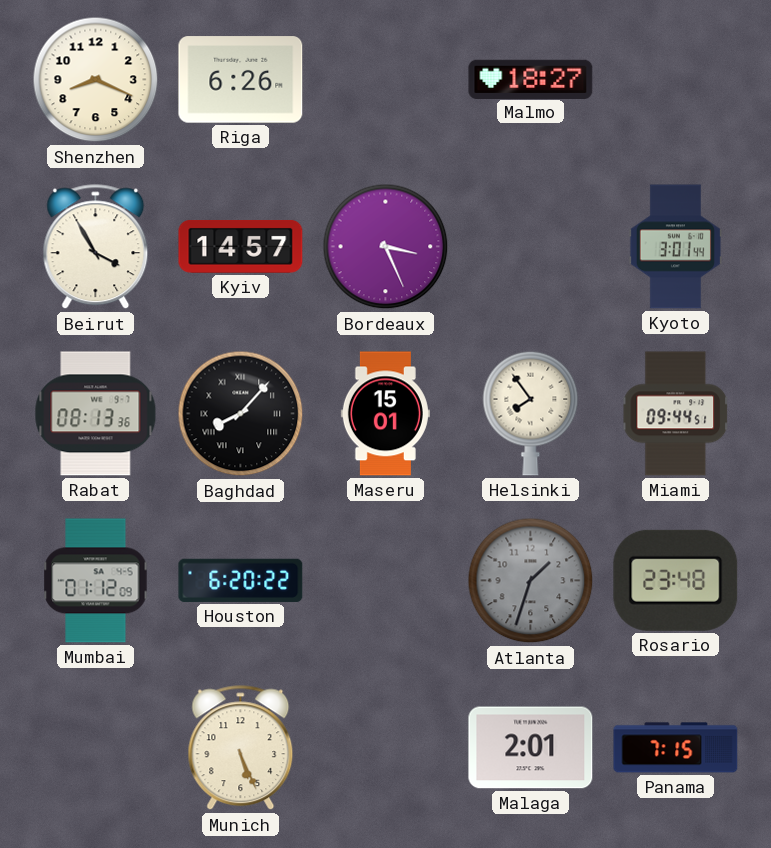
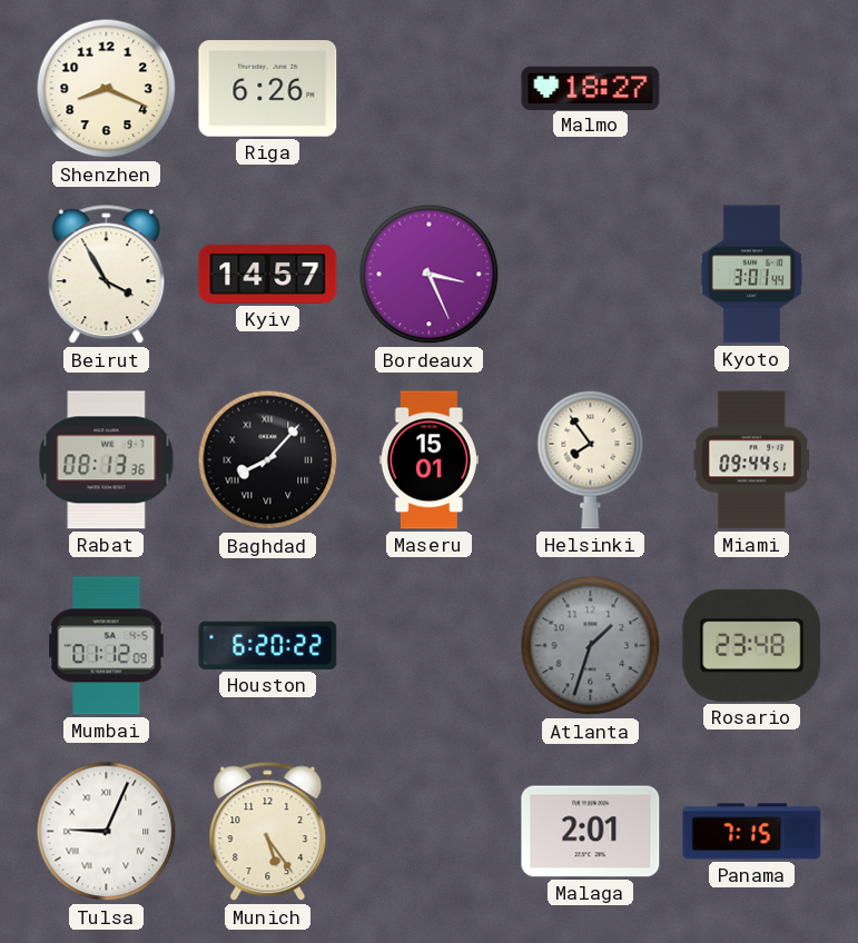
Tulsa: none -> 9:04 (107, 832)
Munich: 5:26 -> 5:24 (268, 832)
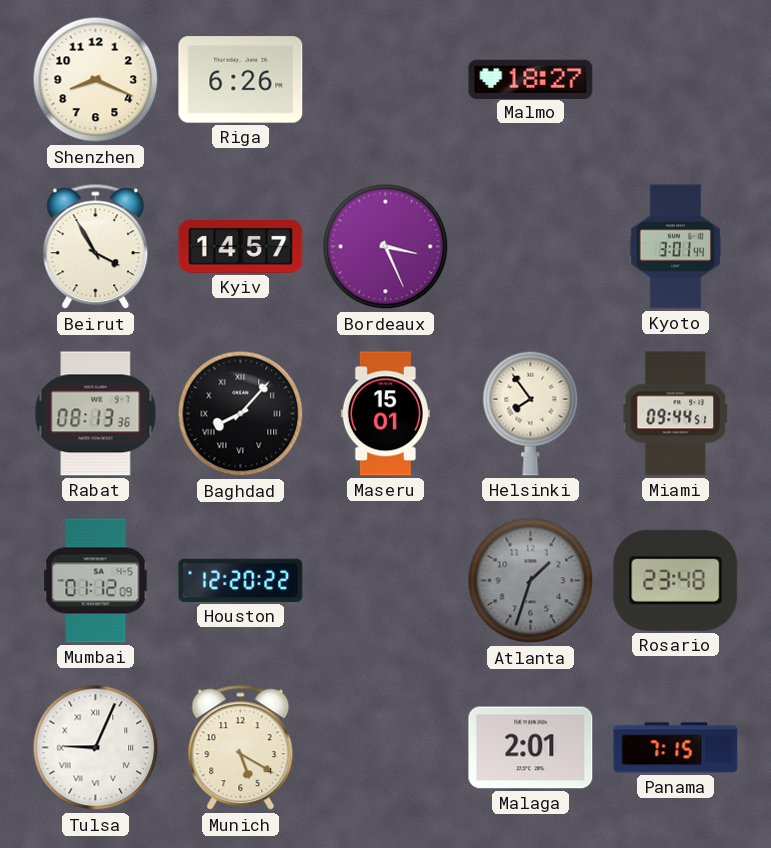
Houston: 6:20 -> 12:20 (241, 580)
Munich: 5:24 -> 5:20 (241, 748)
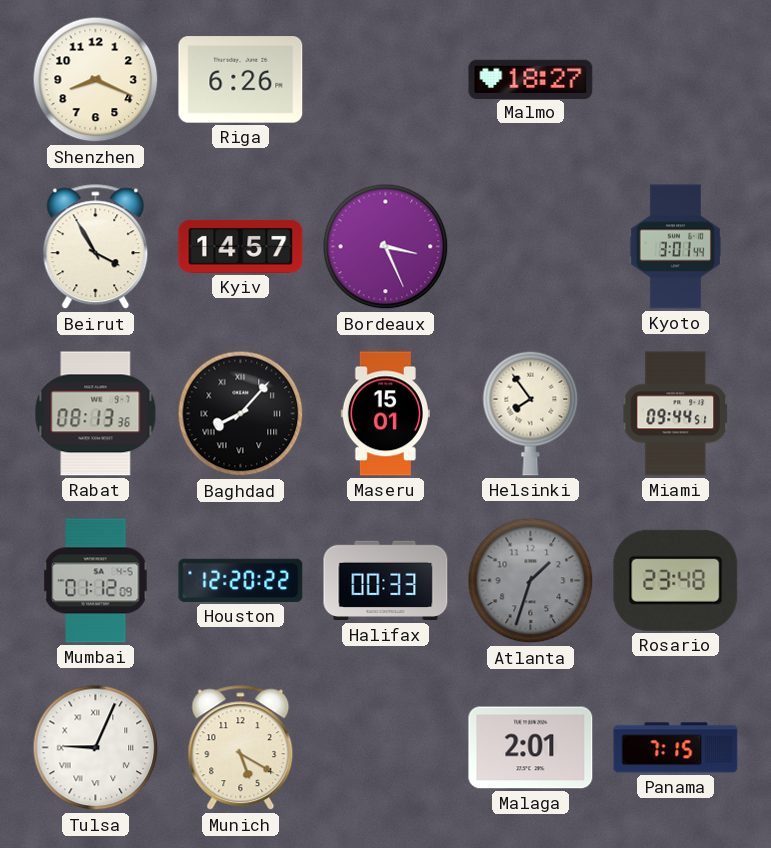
Halifax: none -> 00:33 (386, 581)
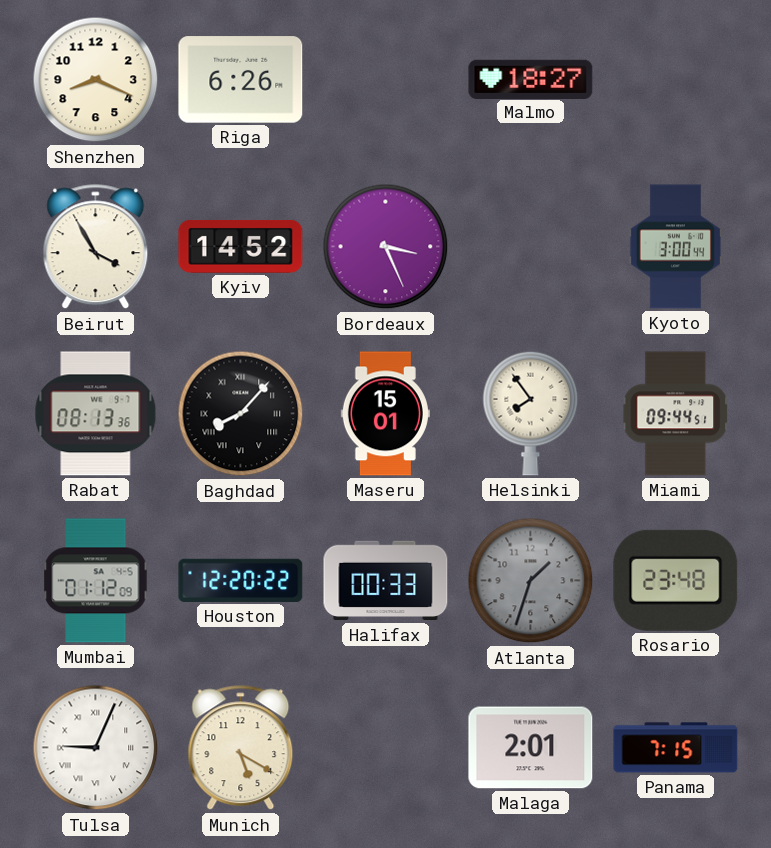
Kyiv: 14:57 -> 14:52 (241, 247)
Kyoto: 3:01 -> 3:00 (675, 247)
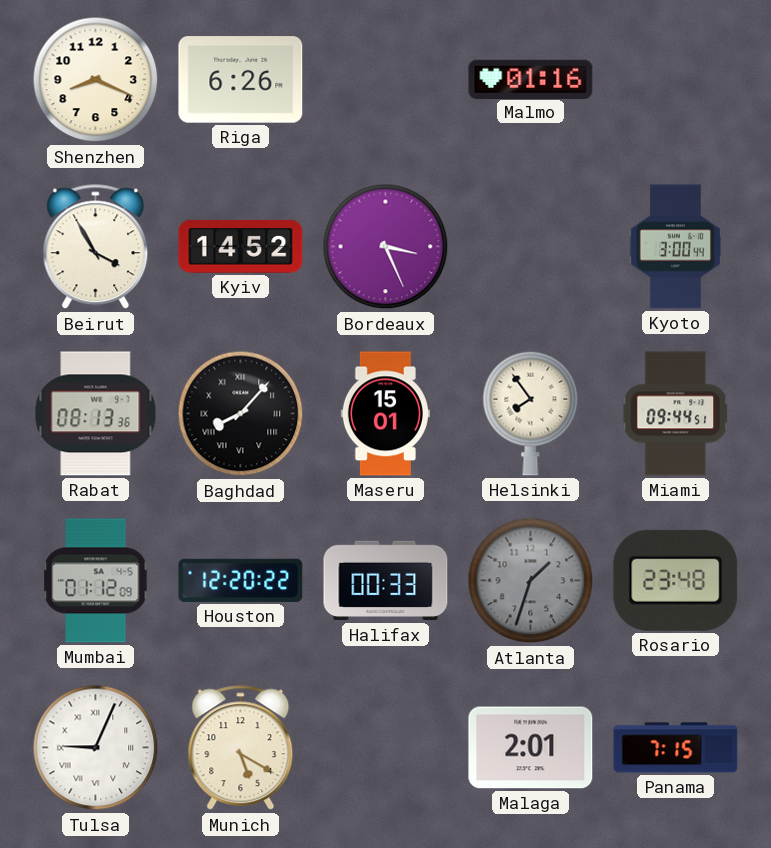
Malmo: 18:27 -> 01:16 (531, 79)
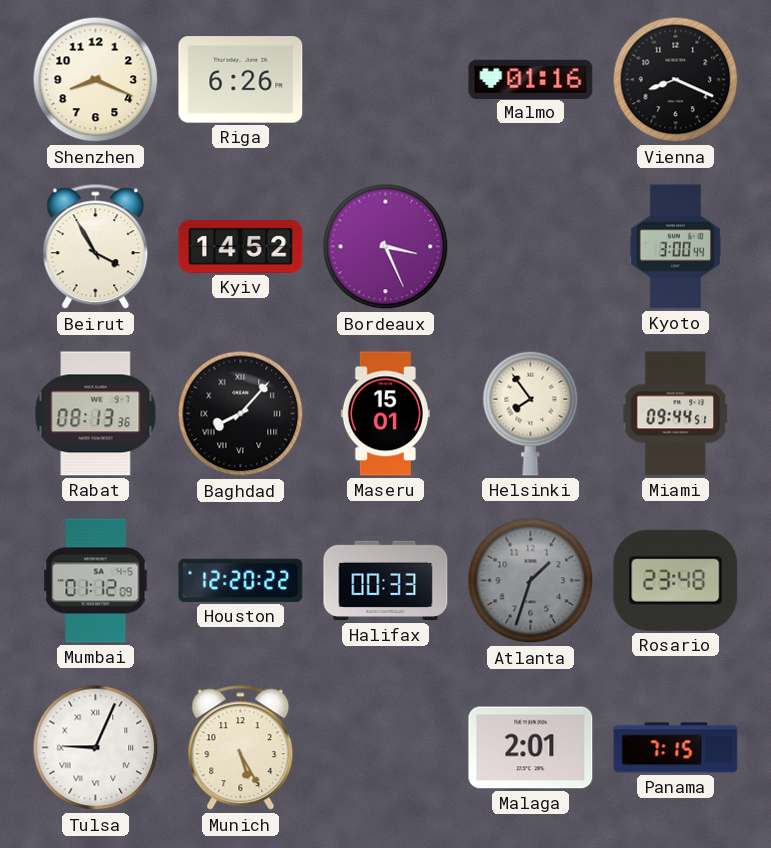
Vienna: none -> 8:19 (676, 80)
Munich: 5:20 -> 5:25 (241, 748)
